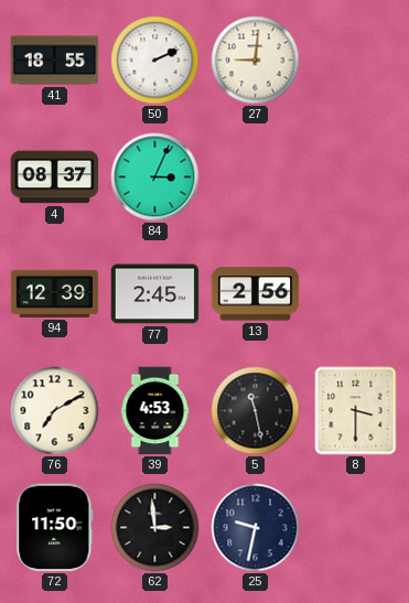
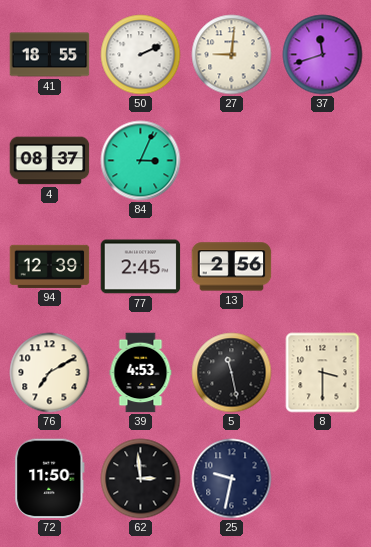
37: none -> 11:42 (323, 55)
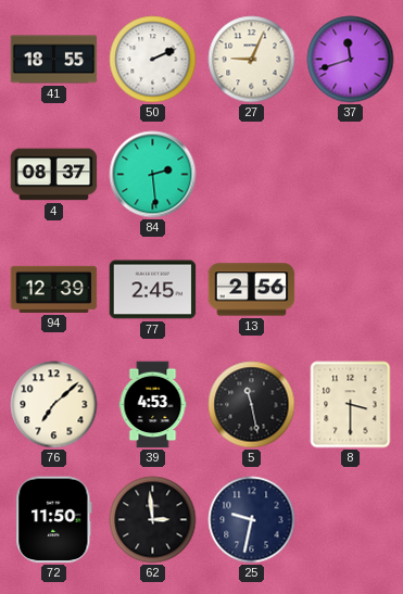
27: 9:01 -> 9:04 (252, 60)
84: 3:04 -> 2:29 (153, 175)
76: 7:10 -> 7:08 (54, 405)
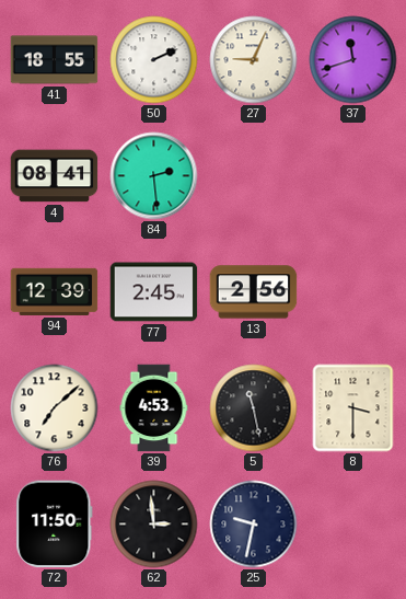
4: 08:37 -> 08:41 (55, 176)
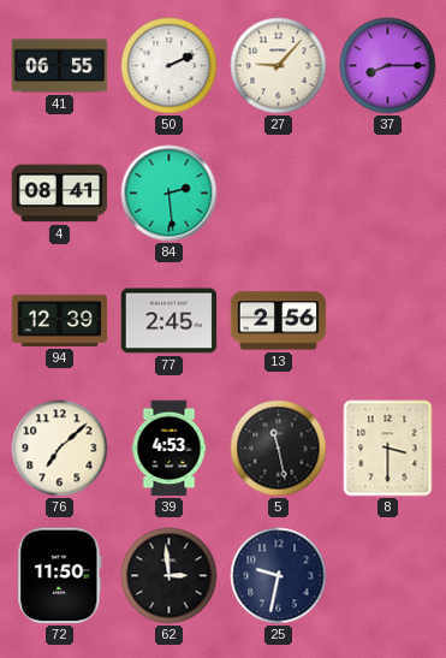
41: 18:55 -> 06:55 (60, 66)
27: 9:04 -> 9:07 (279, 66)
37: 11:42 -> 8:15 (388, 66)
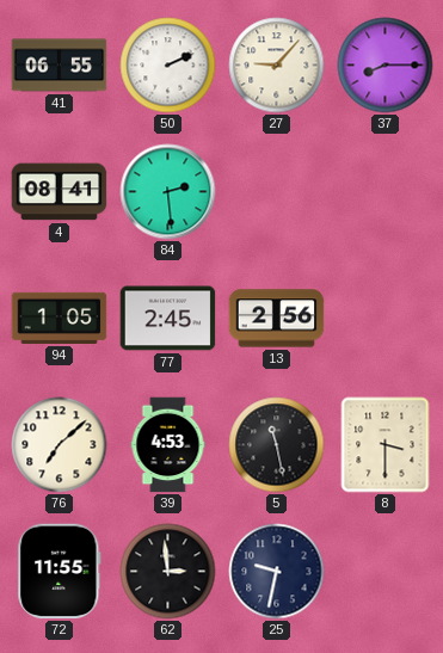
94: 12:39 -> 1:05 (60, 318)
72: 11:50 -> 11:55 (60, 572)
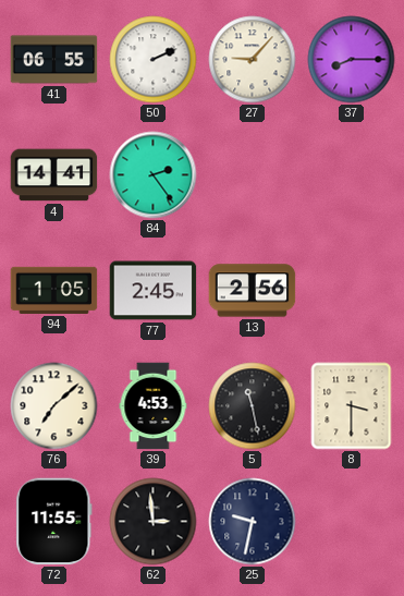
4: 08:41 -> 14:41 (54, 175)
84: 2:29 -> 2:24 (154, 175)
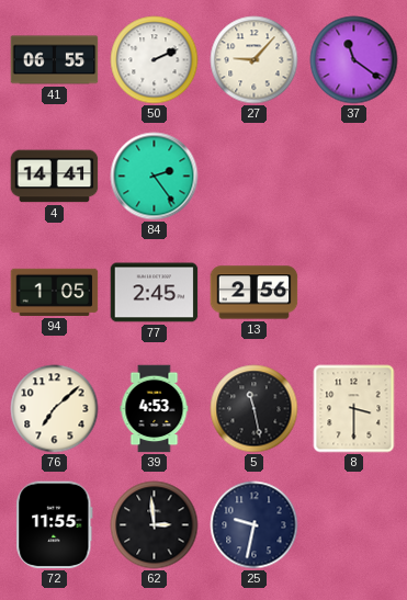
37: 8:15 -> 11:21 (354, 60)
